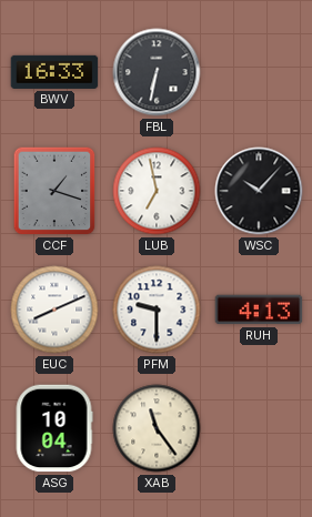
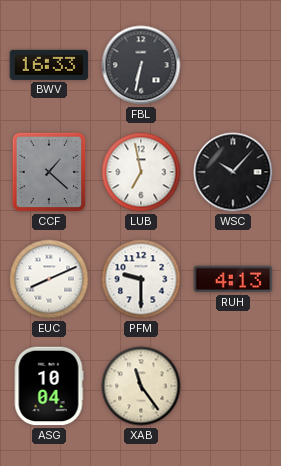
CCF: 1:18 -> 1:22 (49, 172)
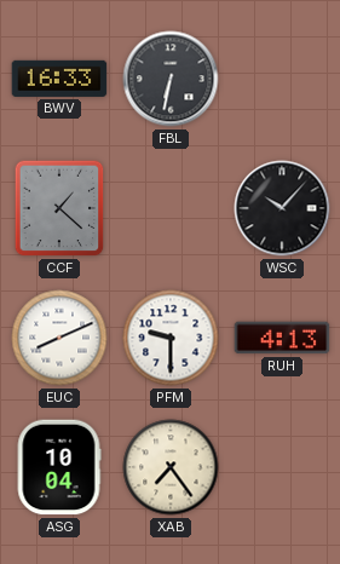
LUB: 6:58 -> none (141, 172)
XAB: 11:24 -> 7:24 (171, 467)
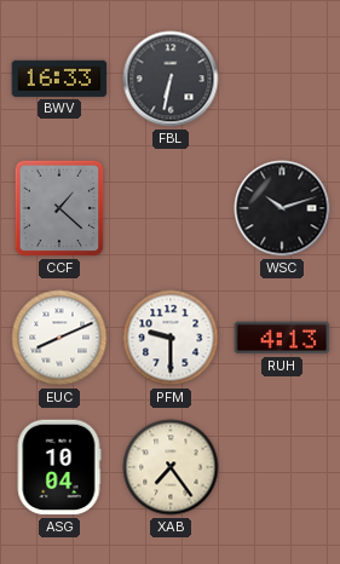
WSC: 10:07 -> 10:12 (282, 208)
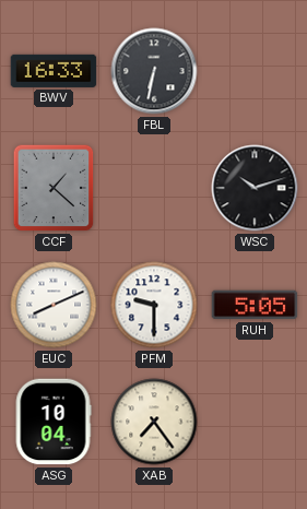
RUH: 4:13 -> 5:05 (255, 305)
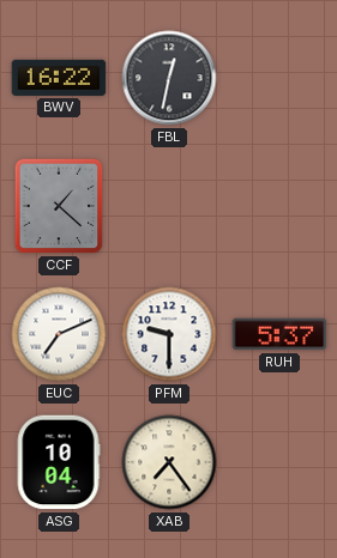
BWV: 16:33 -> 16:22 (59, 78)
FBL: 6:32 -> 12:32 (169, 78)
WSC: 10:12 -> none (255, 188)
EUC: 8:11 -> 7:11 (59, 334)
RUH: 5:05 -> 5:37 (279, 334)
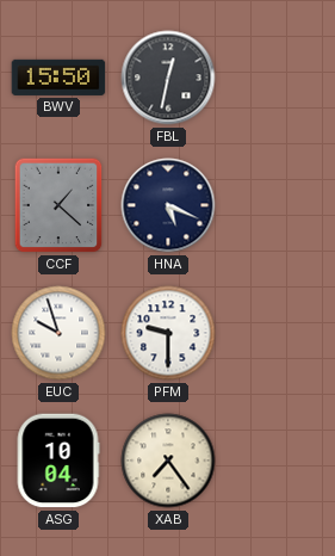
BWV: 16:22 -> 15:50 (58, 78)
HNA: none -> 5:19 (168, 205)
EUC: 7:11 -> 9:57 (58, 333)
RUH: 5:37 -> none (279, 334)
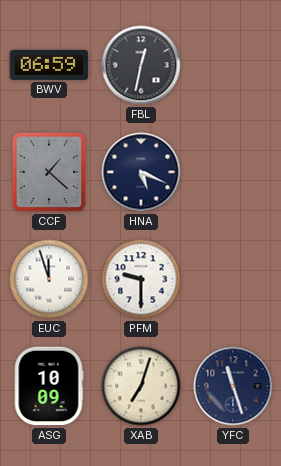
BWV: 15:50 -> 06:59 (49, 65)
EUC: 9:57 -> 11:57 (49, 279)
ASG: 10:04 -> 10:09 (49, 386)
XAB: 7:24 -> 7:03 (141, 386)
YFC: none -> 11:27 (233, 386)
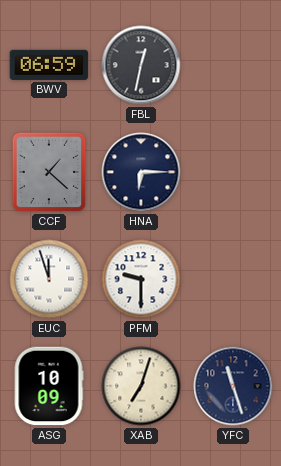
HNA: 5:19 -> 6:15 (141, 172)
